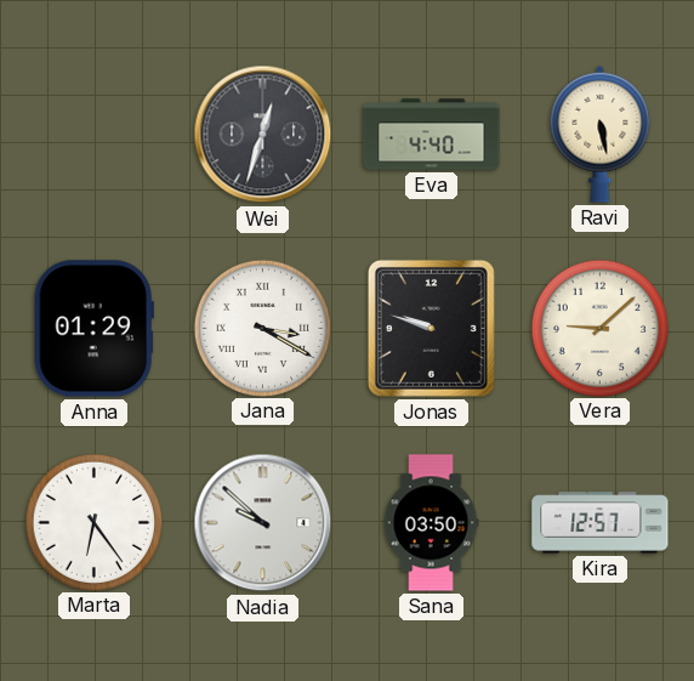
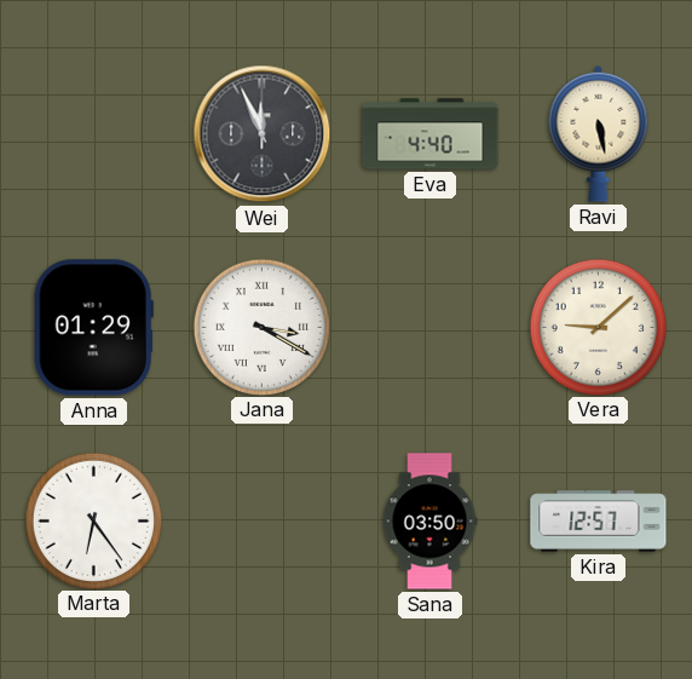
Wei: 12:33 -> 11:56 (263, 134)
Jonas: 9:48 -> none (431, 328)
Nadia: 9:52 -> none (263, 523)
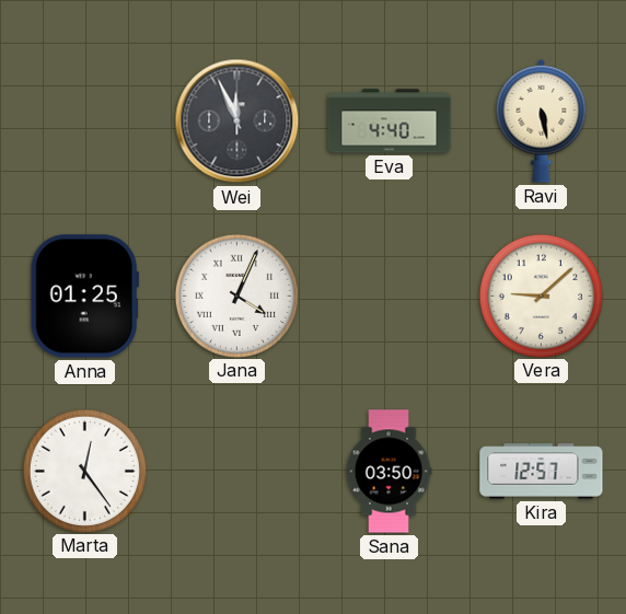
Anna: 01:29 -> 01:25 (84, 297)
Jana: 3:20 -> 4:04 (236, 296)
Marta: 6:24 -> 12:24 (84, 471)
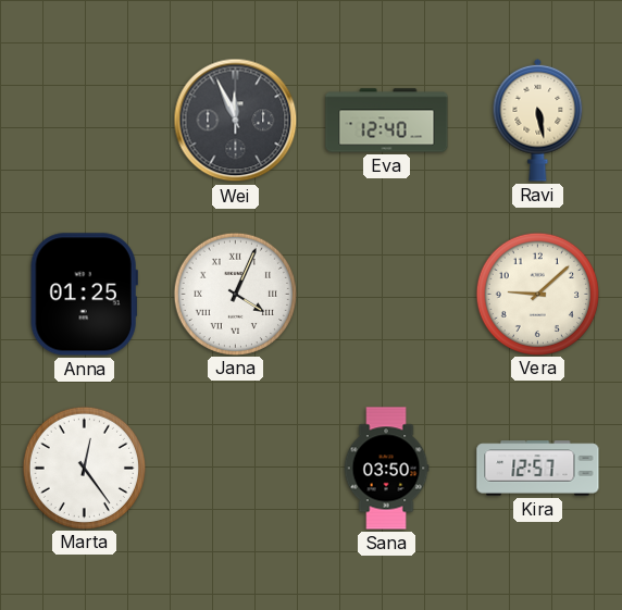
Eva: 4:40 -> 12:40 (387, 121)
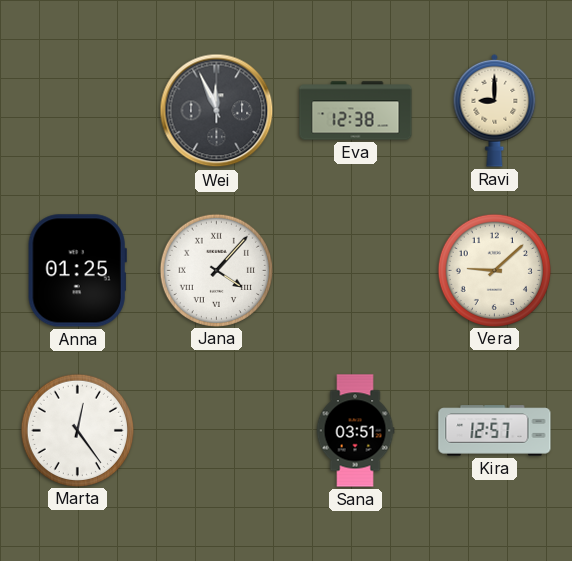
Eva: 12:40 -> 12:38 (356, 111)
Ravi: 5:28 -> 9:00 (495, 110)
Jana: 4:04 -> 4:07 (216, 270)
Sana: 03:50 -> 03:51 (355, 431)
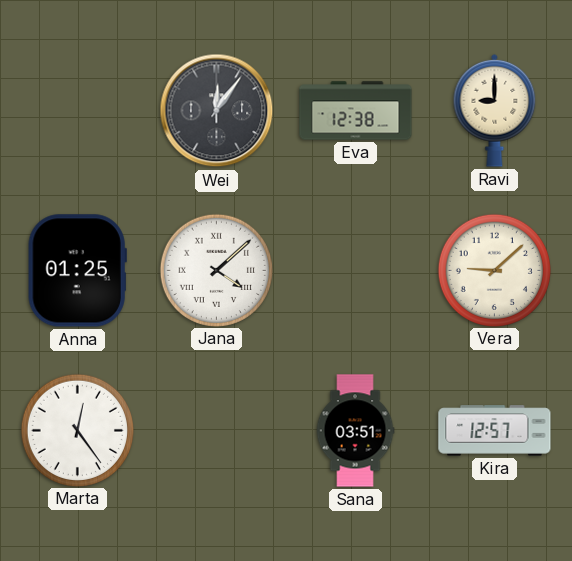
Wei: 11:56 -> 12:06 (217, 111)
Jana: 4:07 -> 4:08 (216, 270)
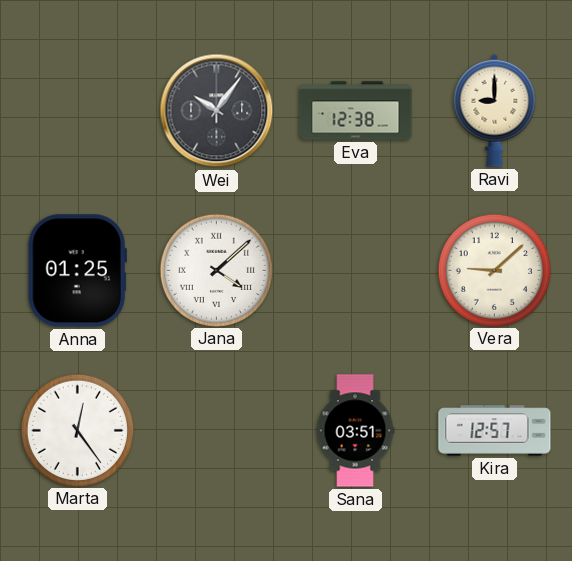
Wei: 12:06 -> 10:06 (217, 111)
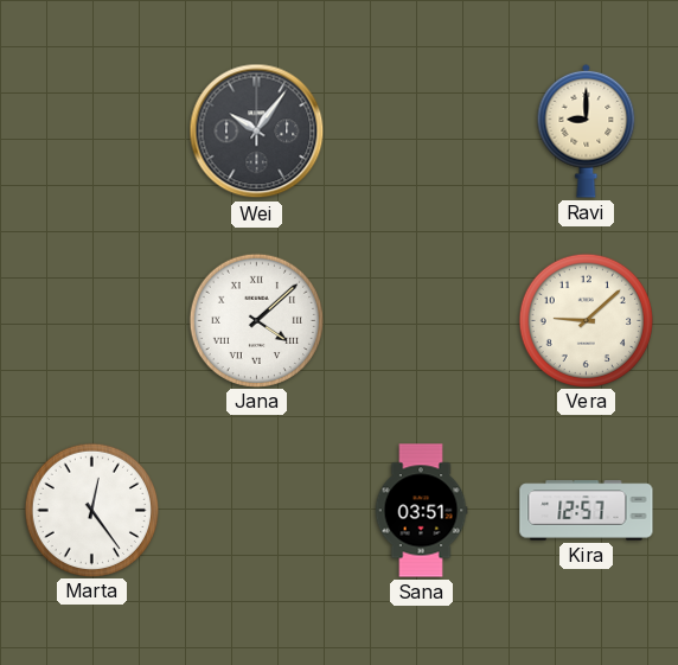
Eva: 12:38 -> none (356, 111)
Anna: 01:25 -> none (77, 271)
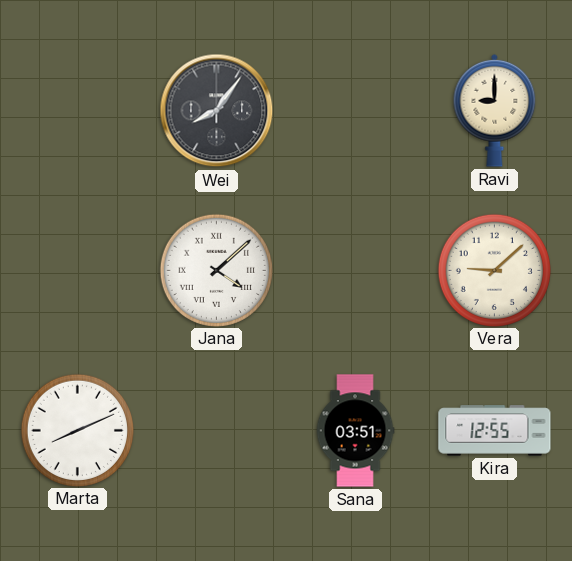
Wei: 10:06 -> 8:06 (217, 111)
Marta: 12:24 -> 8:11 (77, 430)
Kira: 12:57 -> 12:55 (495, 431)
